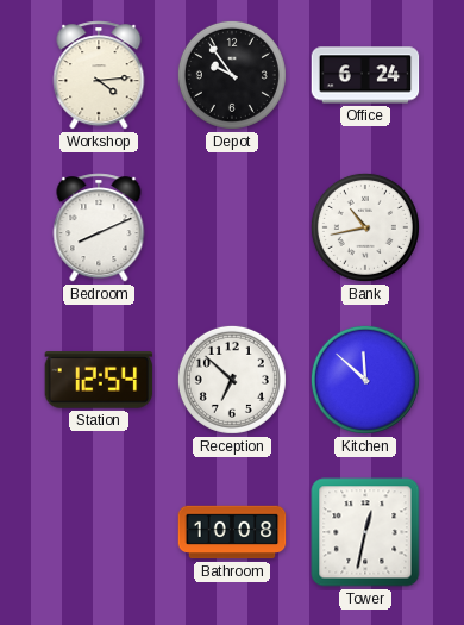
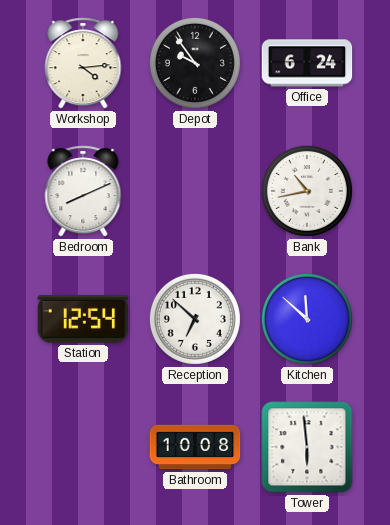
Tower: 12:32 -> 5:59 (307, 447)
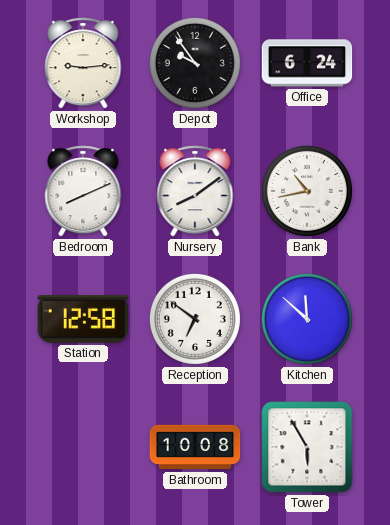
Workshop: 4:14 -> 9:14 (83, 63)
Nursery: none -> 8:09 (195, 191)
Station: 12:54 -> 12:58 (83, 319)
Reception: 6:52 -> 6:51 (195, 319)
Tower: 5:59 -> 5:55 (307, 447)
